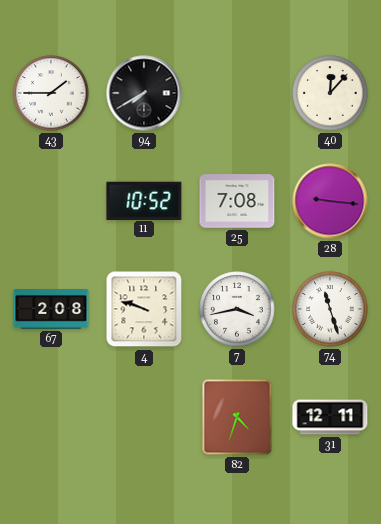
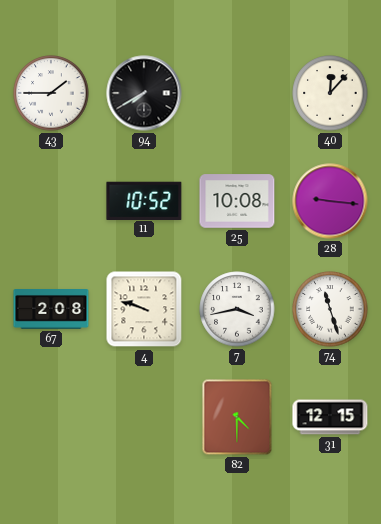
25: 7:08 -> 10:08 (237, 201)
82: 4:33 -> 4:30 (237, 417)
31: 12:11 -> 12:15 (330, 417)
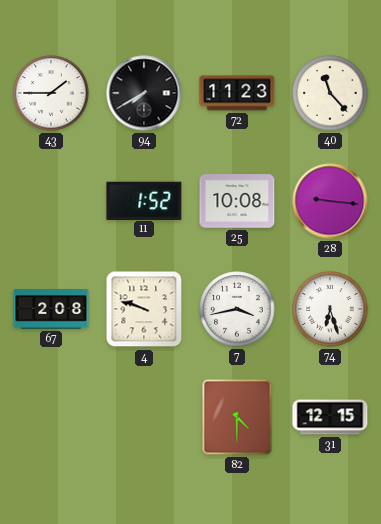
72: none -> 11:23 (237, 93)
40: 12:07 -> 11:23 (330, 93)
11: 10:52 -> 1:52 (144, 200)
74: 11:27 -> 6:27 (330, 309)
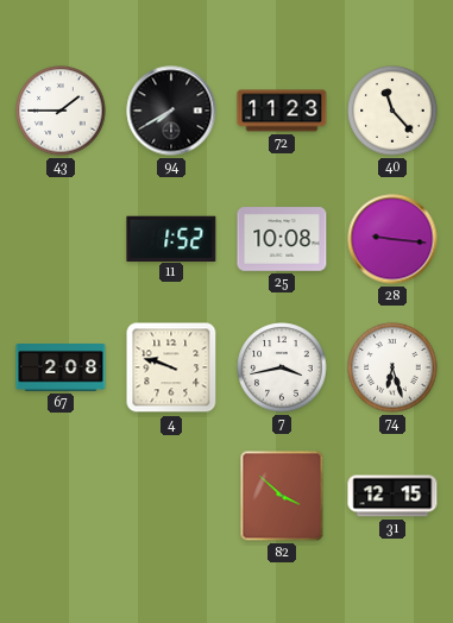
82: 4:30 -> 3:52 (282, 496)
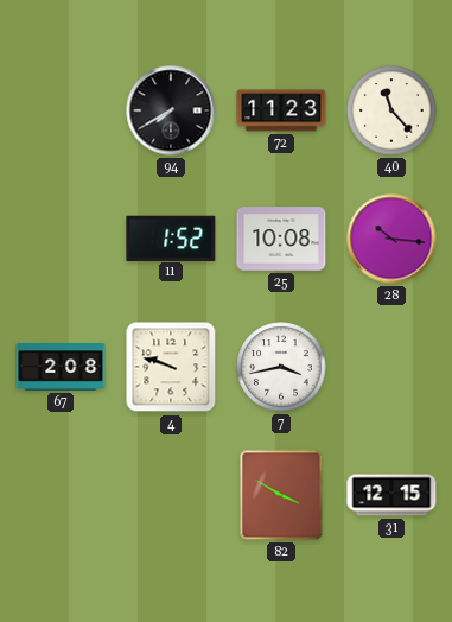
43: 1:45 -> none (61, 111)
28: 9:16 -> 10:16 (391, 239)
74: 6:27 -> none (392, 367)
82: 3:52 -> 3:50 (281, 495)
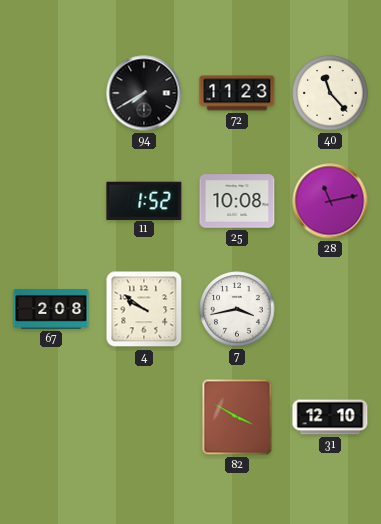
28: 10:16 -> 11:13 (330, 201)
4: 9:48 -> 9:51 (144, 309)
31: 12:15 -> 12:10 (330, 417)
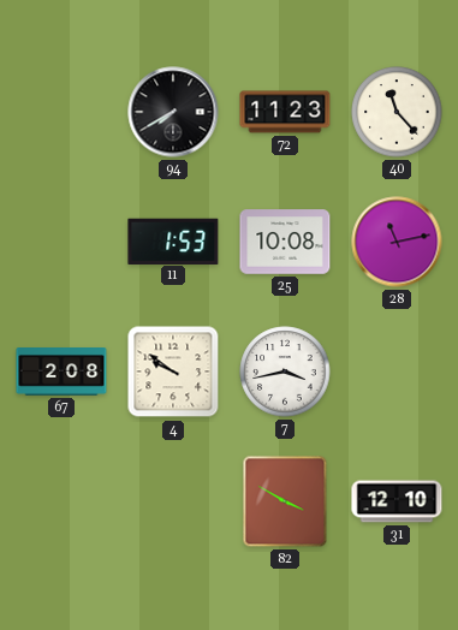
11: 1:52 -> 1:53 (173, 240)
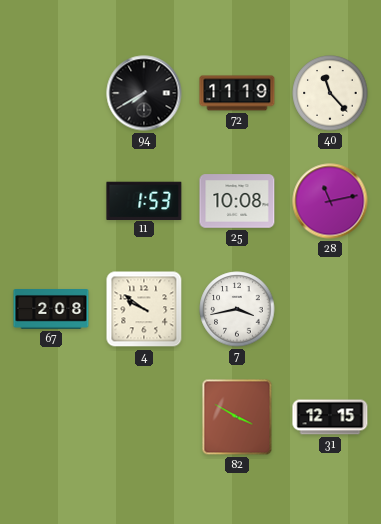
72: 11:23 -> 11:19 (237, 93)
31: 12:10 -> 12:15 (330, 417)
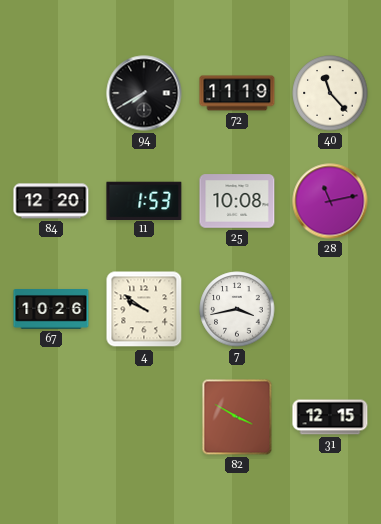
84: none -> 12:20 (51, 201)
67: 2:08 -> 10:26 (51, 310)
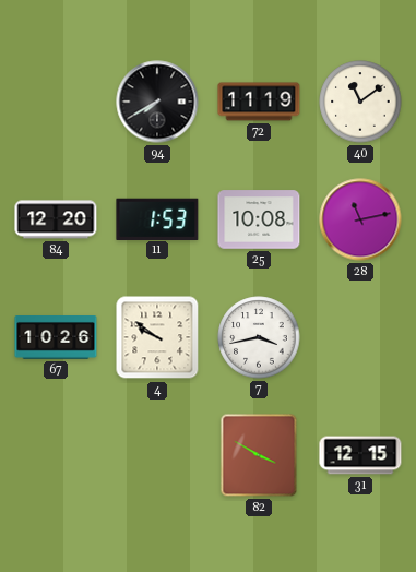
40: 11:23 -> 11:09 (360, 102)
